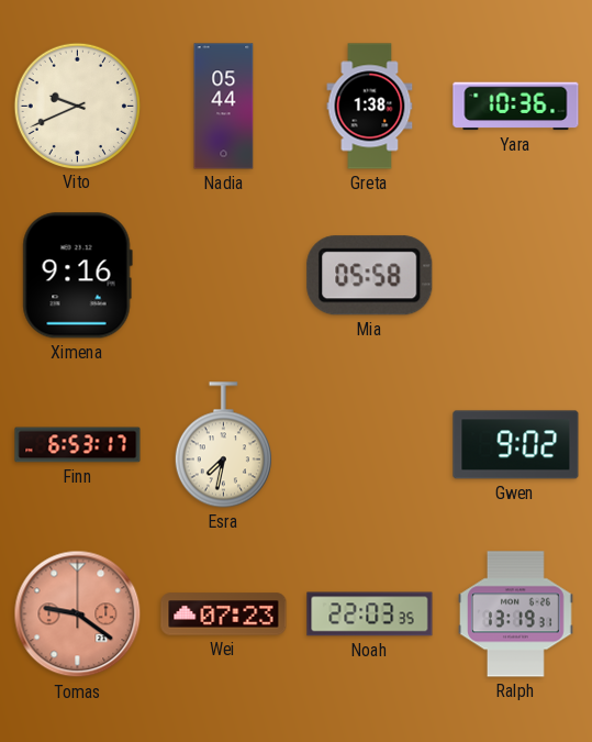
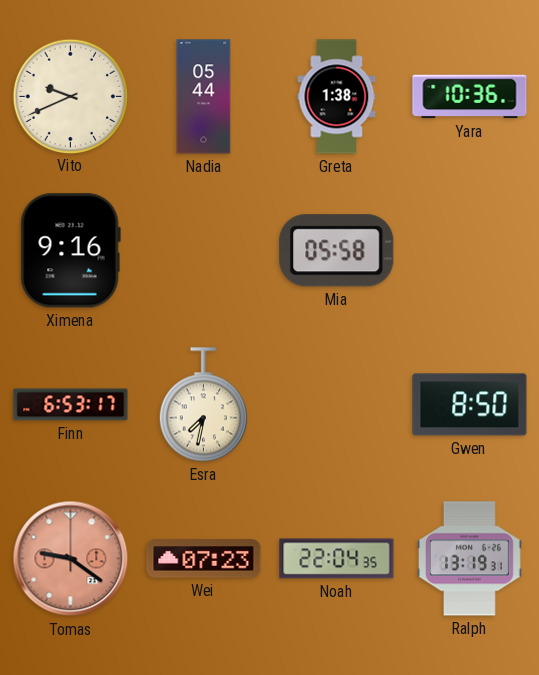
Gwen: 9:02 -> 8:50 (470, 405)
Noah: 22:03 -> 22:04 (337, 559)
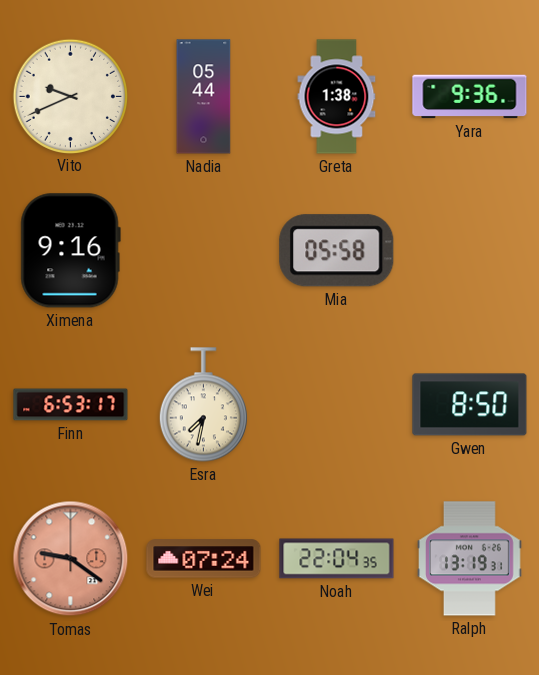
Yara: 10:36 -> 9:36 (470, 97)
Wei: 07:23 -> 07:24 (204, 559)
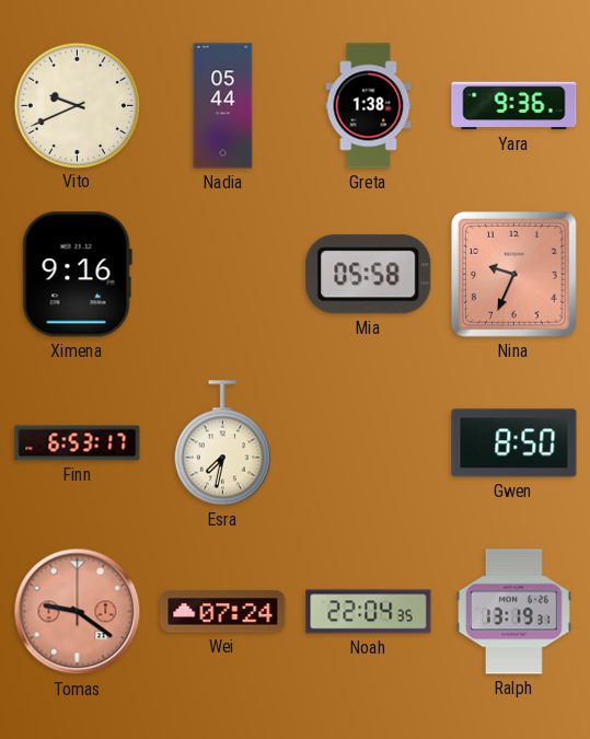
Nina: none -> 9:34 (514, 275)
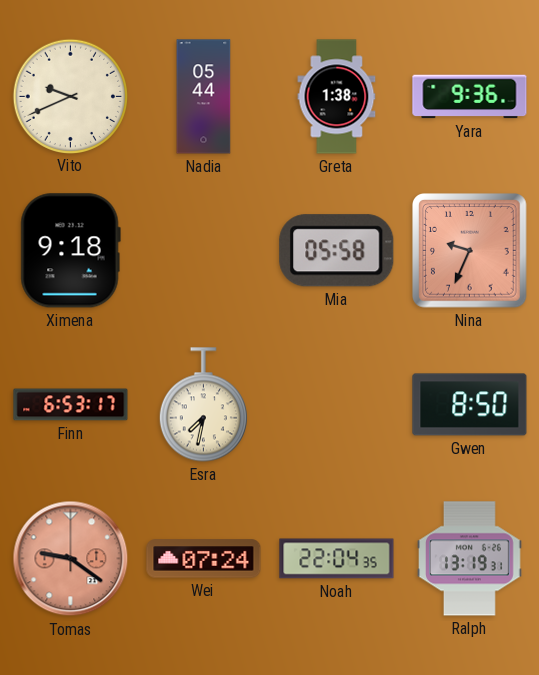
Ximena: 9:16 -> 9:18 (70, 251)
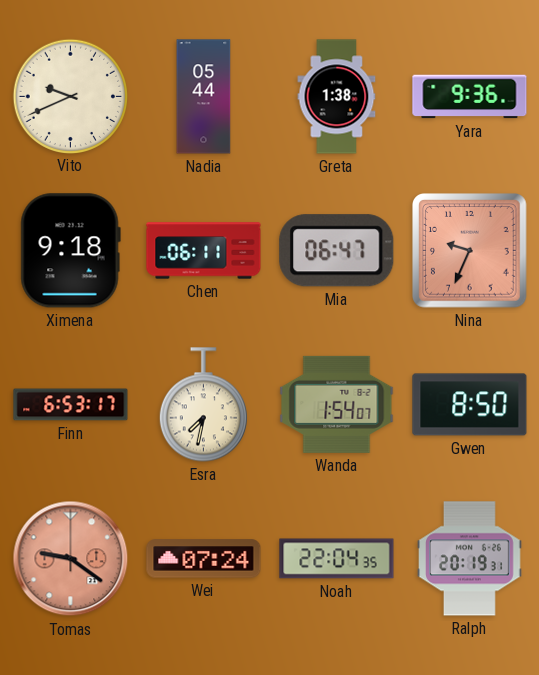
Chen: none -> 06:11 (204, 251)
Mia: 05:58 -> 06:47 (337, 251)
Wanda: none -> 1:54 (337, 404)
Ralph: 13:19 -> 20:19 (470, 559)
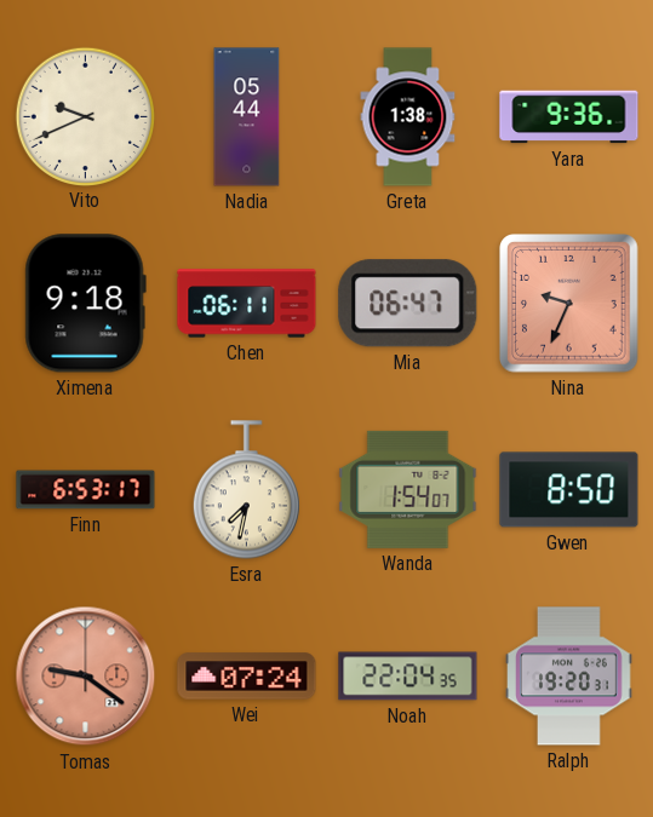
Ralph: 20:19 -> 19:20 (569, 677)
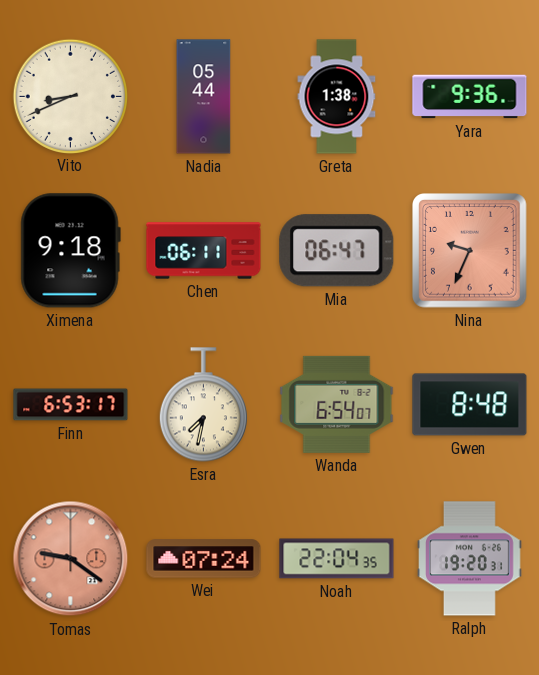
Vito: 9:41 -> 8:41 (70, 96)
Wanda: 1:54 -> 6:54 (337, 404)
Gwen: 8:50 -> 8:48 (470, 405)
